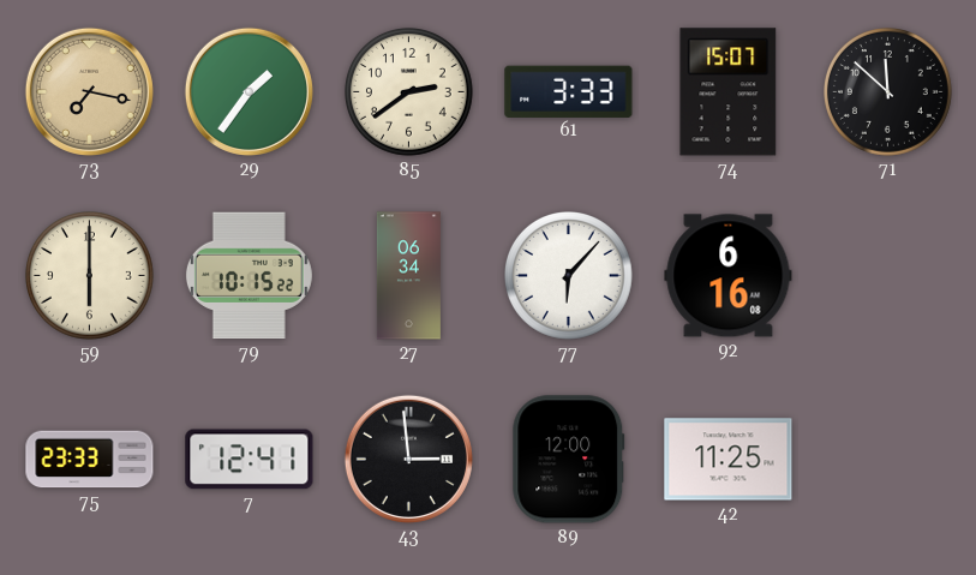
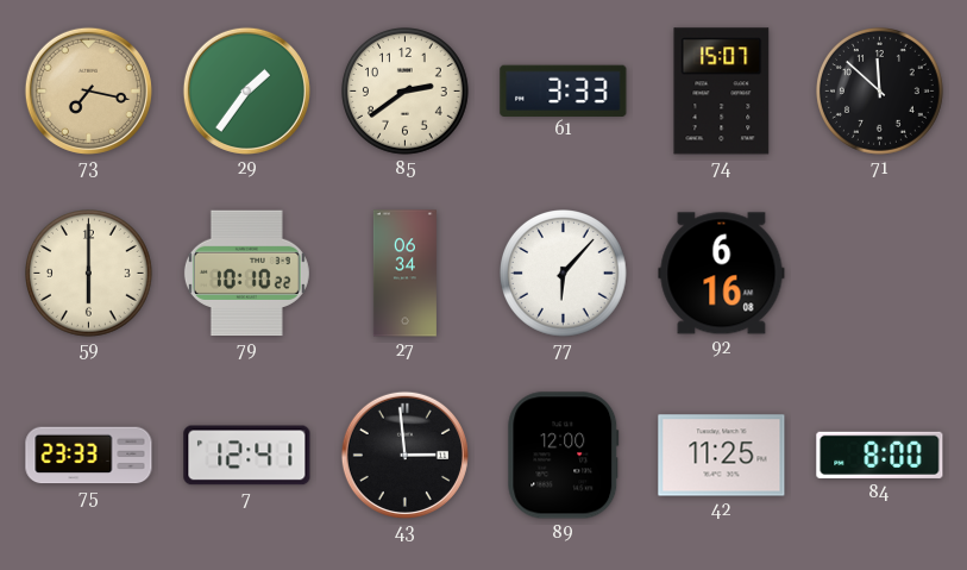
79: 10:15 -> 10:10 (246, 274)
84: none -> 8:00 (880, 455)
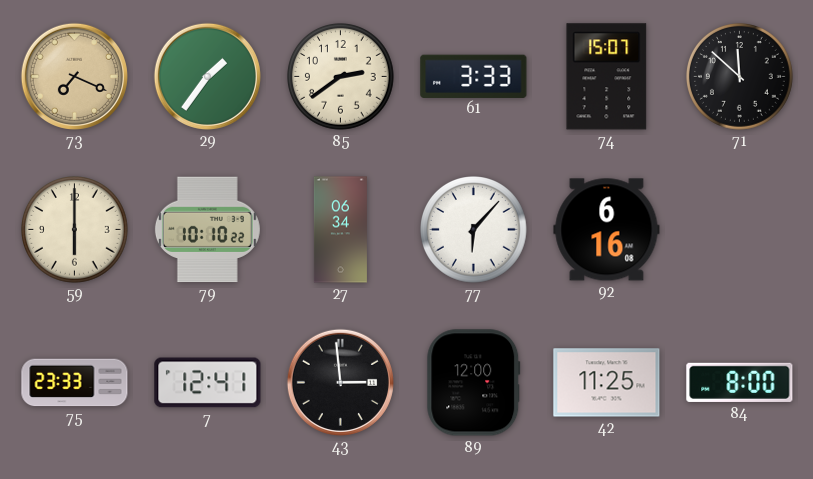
73: 7:17 -> 7:19 (74, 76)
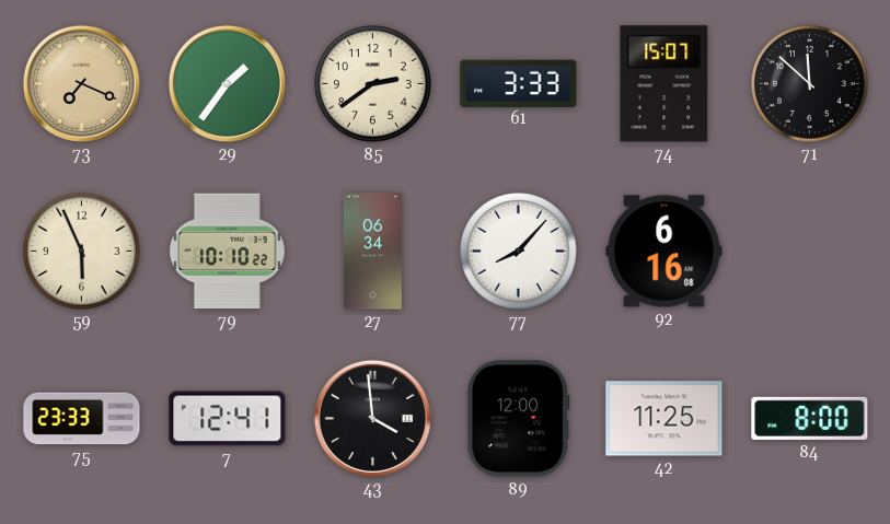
59: 6:00 -> 5:56 (82, 252)
77: 6:07 -> 8:07 (519, 252)
43: 2:59 -> 3:59 (372, 418)
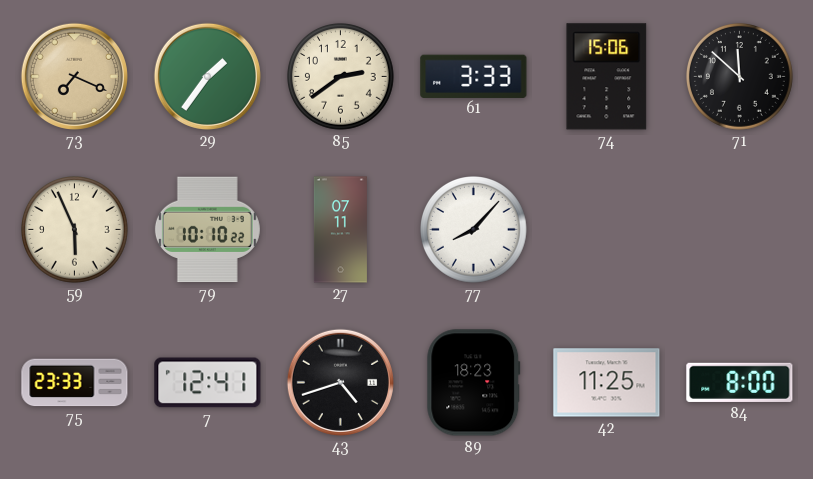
74: 15:07 -> 15:06 (607, 77)
27: 06:34 -> 07:11 (340, 230)
92: 6:16 -> none (664, 252)
43: 3:59 -> 4:42 (340, 382)
89: 12:00 -> 18:23 (474, 383)
